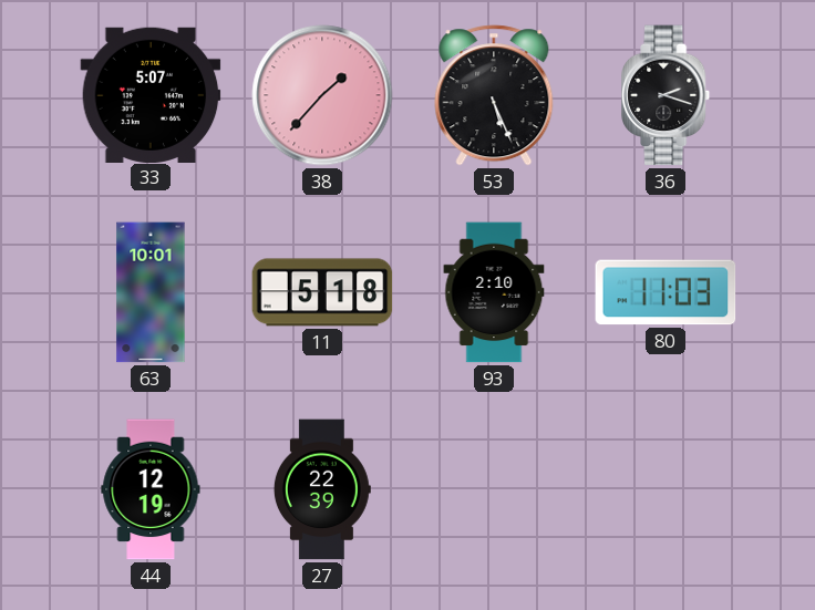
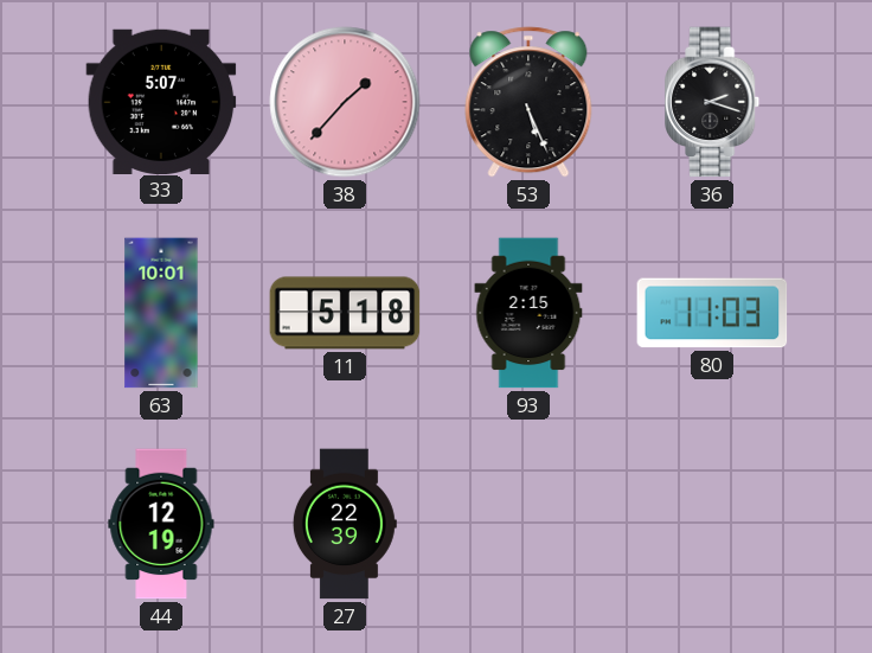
93: 2:10 -> 2:15 (528, 313)
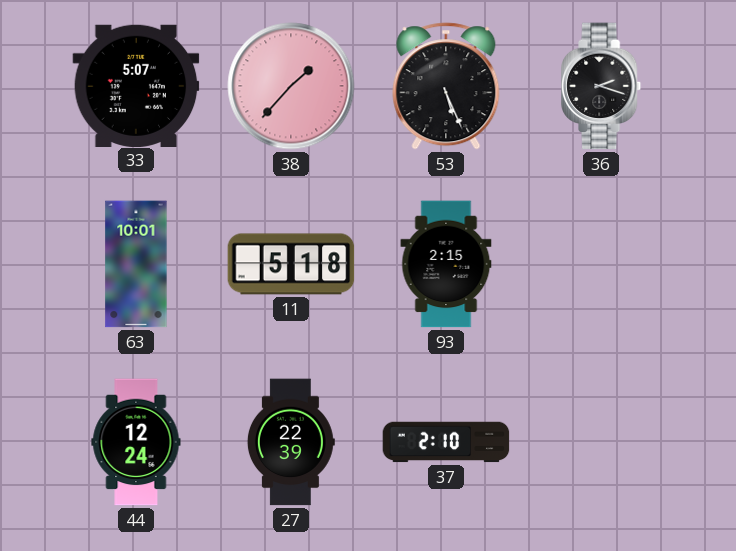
80: 11:03 -> none (712, 313)
44: 12:19 -> 12:24 (136, 442)
37: none -> 2:10 (446, 442)
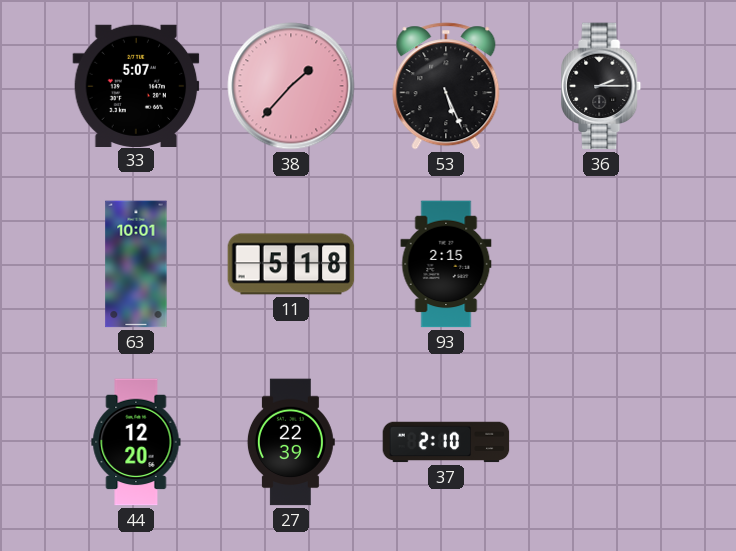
36: 2:18 -> 2:15 (602, 86)
44: 12:24 -> 12:20 (136, 442)
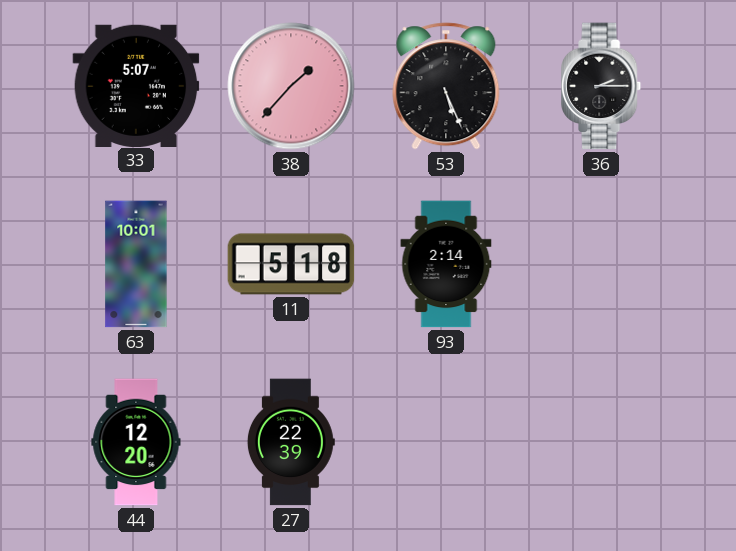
93: 2:15 -> 2:14 (446, 264)
37: 2:10 -> none (446, 442)
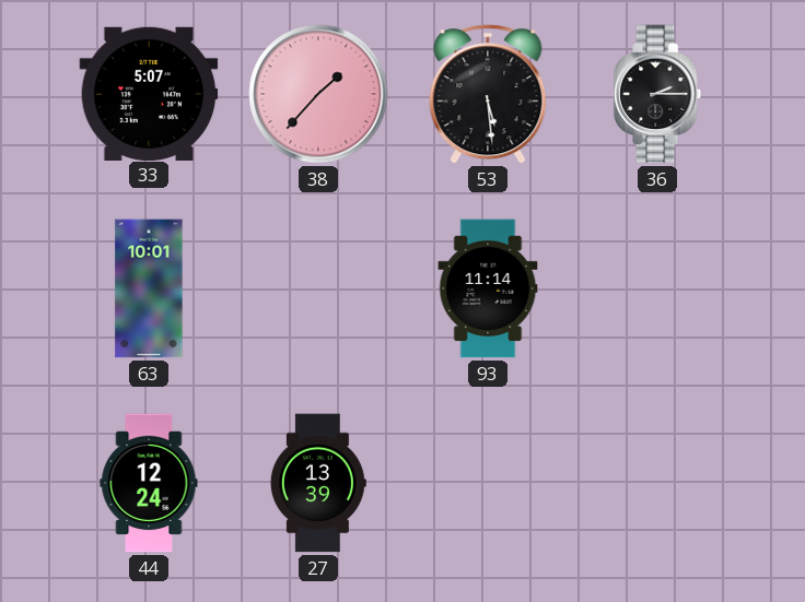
53: 5:26 -> 5:29 (488, 94)
11: 5:18 -> none (291, 264)
93: 2:14 -> 11:14 (488, 288)
44: 12:20 -> 12:24 (149, 483)
27: 22:39 -> 13:39 (318, 483)
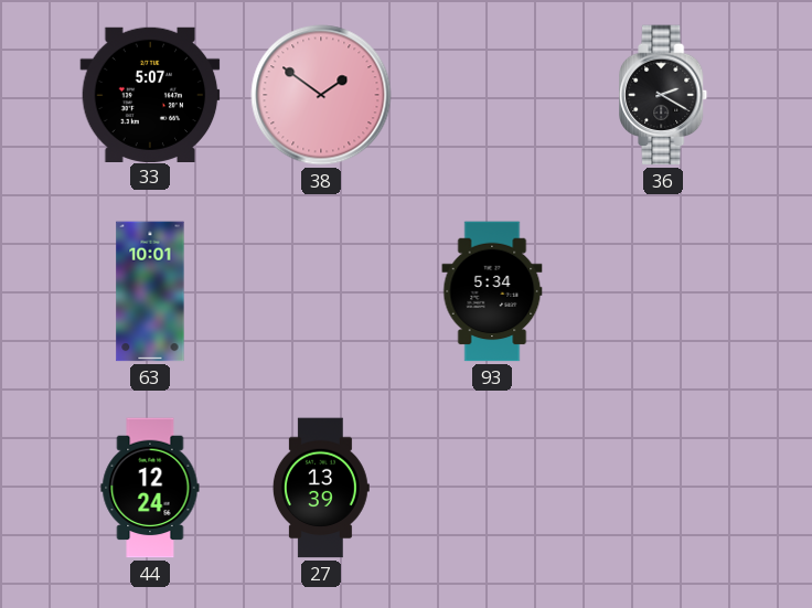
38: 1:37 -> 1:51 (321, 95)
53: 5:29 -> none (488, 94)
36: 2:15 -> 2:20 (664, 95)
93: 11:14 -> 5:34 (492, 291)
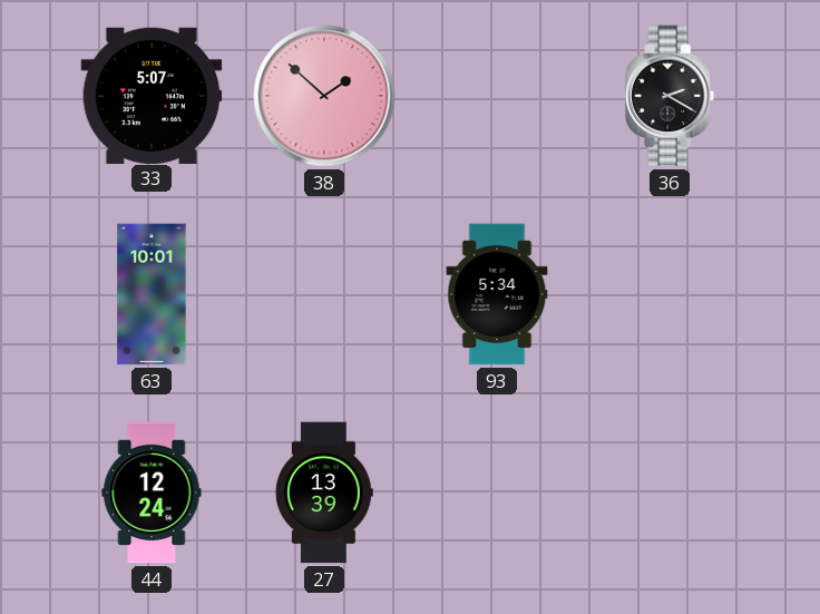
38: 1:51 -> 1:52 (324, 96)
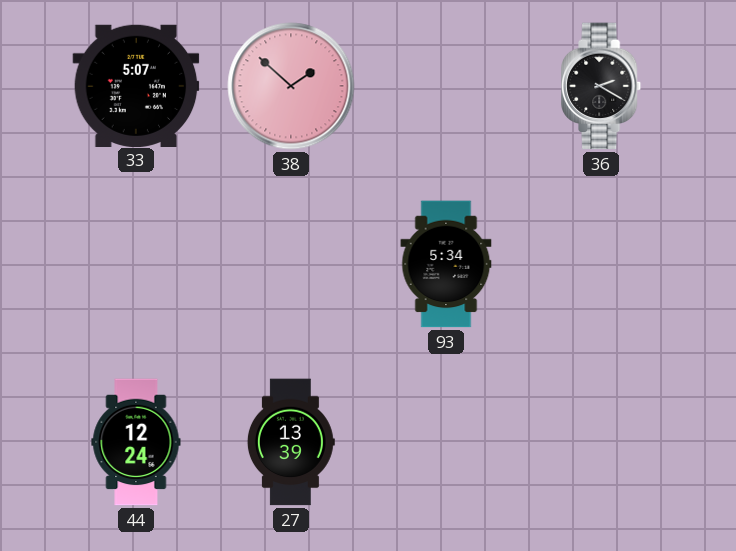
63: 10:01 -> none (152, 294)
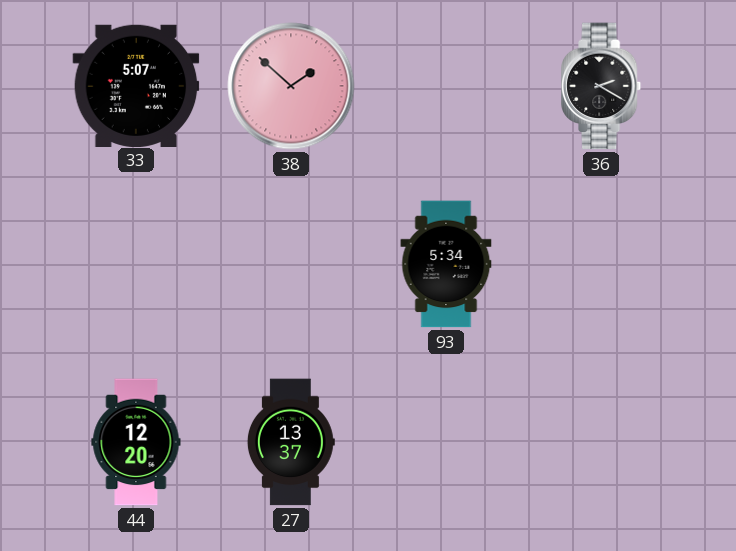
44: 12:24 -> 12:20 (136, 442)
27: 13:39 -> 13:37 (291, 442)
